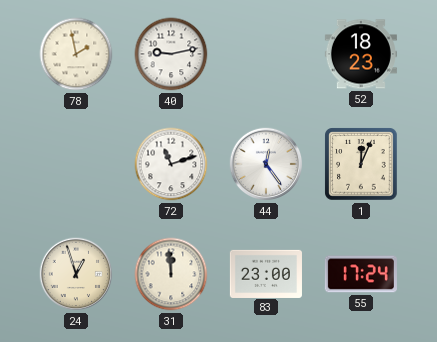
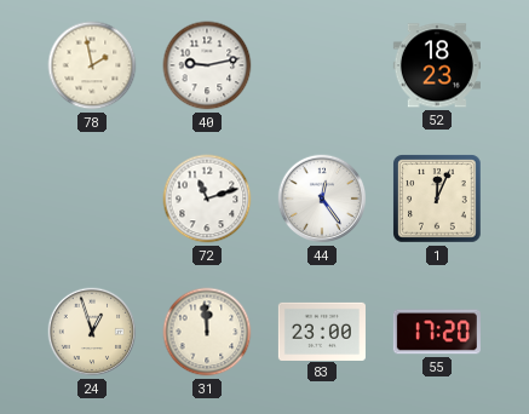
55: 17:24 -> 17:20 (437, 332)
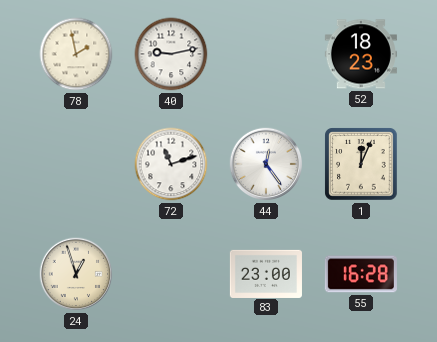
31: 11:59 -> none (207, 332)
55: 17:20 -> 16:28 (361, 274)
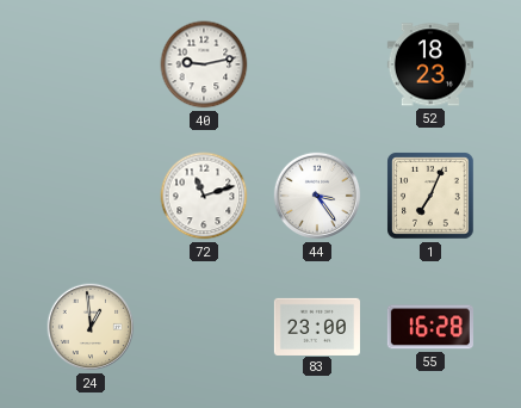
78: 1:58 -> none (76, 54)
44: 12:24 -> 3:24 (317, 196)
1: 12:04 -> 7:04 (430, 196)
24: 12:57 -> 12:59 (91, 327)
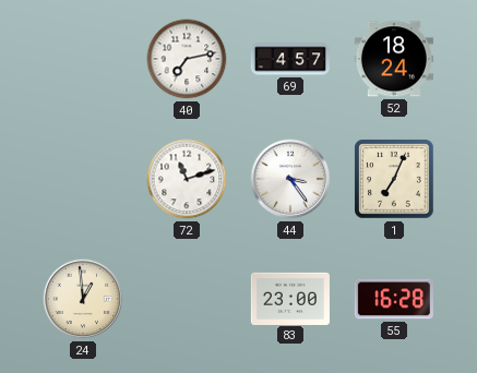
40: 9:13 -> 7:13 (187, 59)
69: none -> 4:57 (290, 59)
52: 18:23 -> 18:24 (394, 59)
